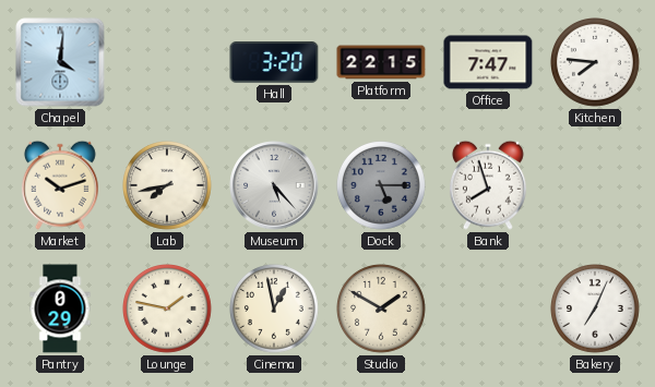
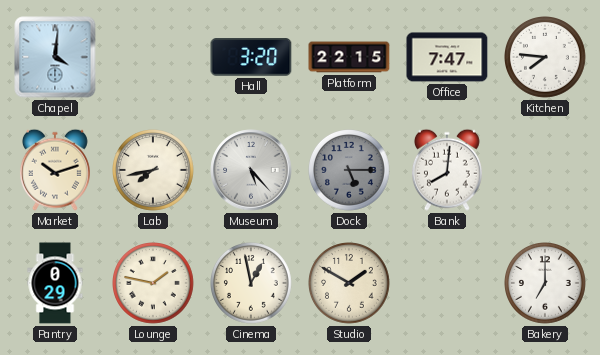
Bank: 7:57 -> 8:01 (447, 170)
Bakery: 7:04 -> 7:00 (546, 284)
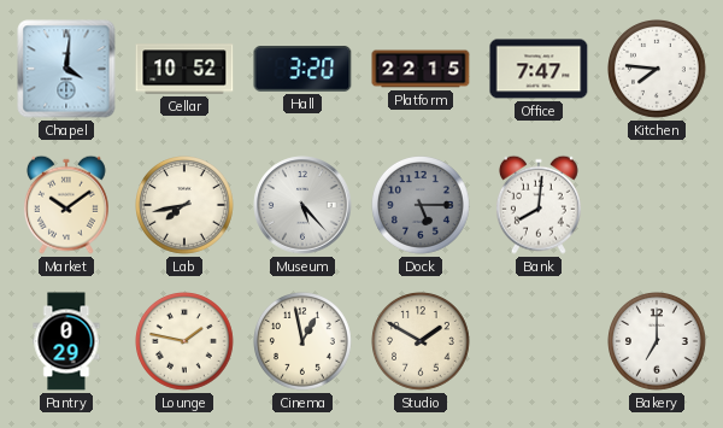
Cellar: none -> 10:52 (184, 69)
Market: 10:12 -> 10:09 (66, 205)
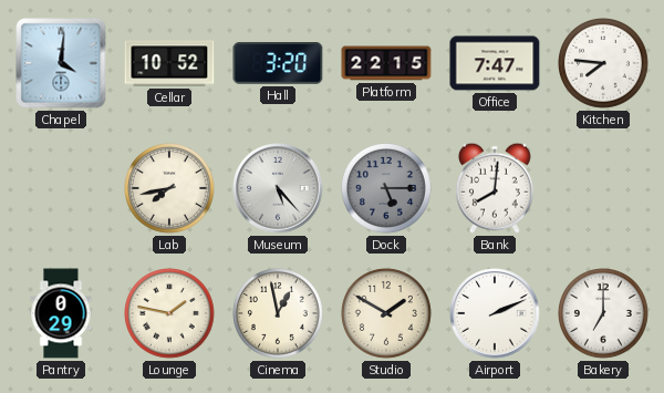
Market: 10:09 -> none (66, 205)
Airport: none -> 2:11 (495, 313)
